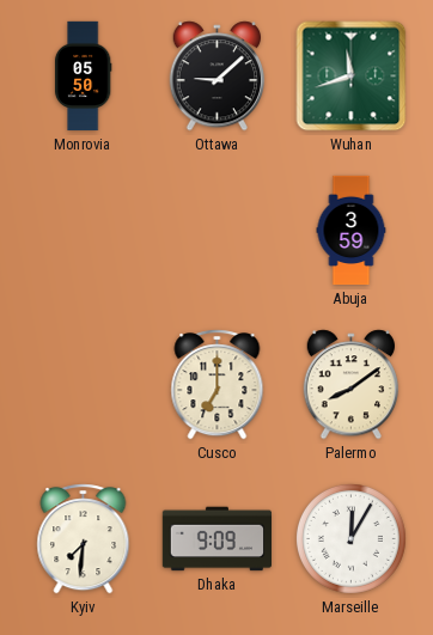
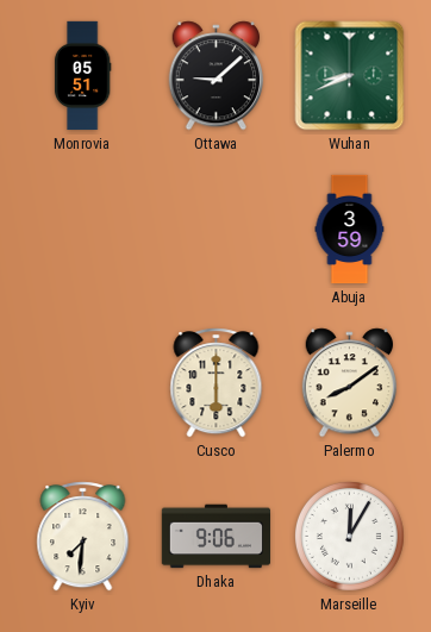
Monrovia: 05:50 -> 05:51 (82, 76)
Wuhan: 11:42 -> 8:41 (350, 76)
Cusco: 7:00 -> 6:00 (217, 383)
Dhaka: 9:09 -> 9:06 (215, 537)
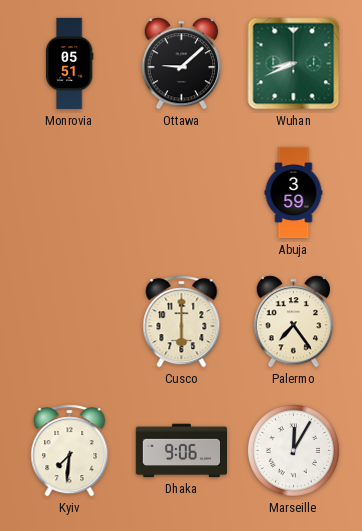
Palermo: 8:09 -> 7:24 (294, 322)
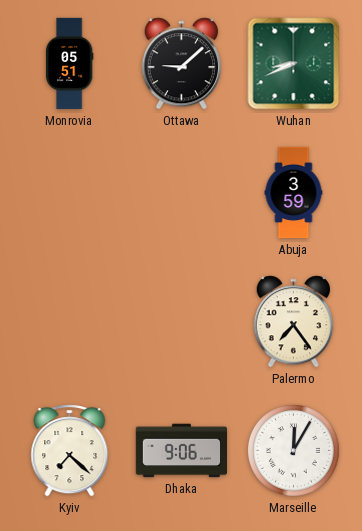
Cusco: 6:00 -> none (182, 322)
Kyiv: 7:31 -> 7:22 (70, 451)
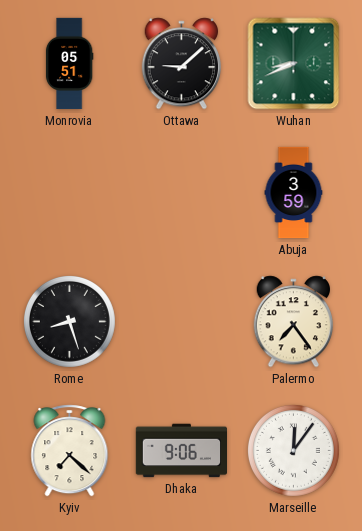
Rome: none -> 8:27 (69, 321)
Marseille: 12:05 -> 12:06 (293, 450)
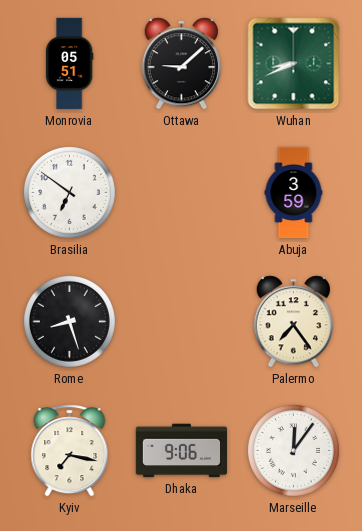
Brasilia: none -> 6:51 (69, 192)
Kyiv: 7:22 -> 7:17 (70, 451)
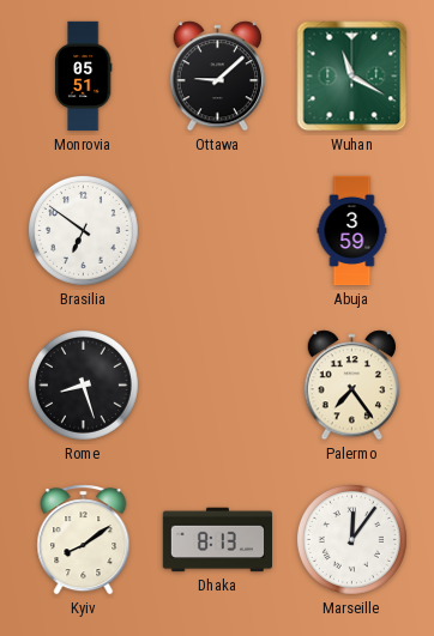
Wuhan: 8:41 -> 11:20 (352, 77)
Kyiv: 7:17 -> 8:09 (84, 540)
Dhaka: 9:06 -> 8:13 (217, 540)
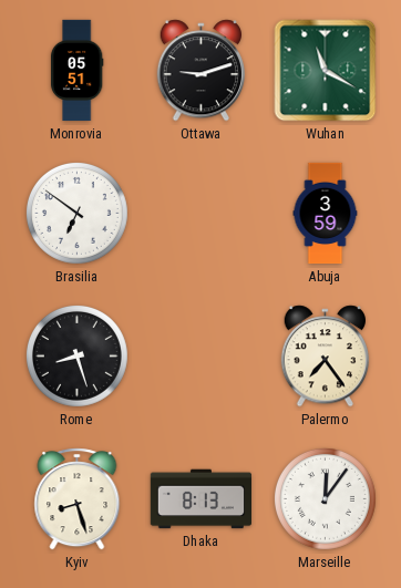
Ottawa: 9:08 -> 9:12 (202, 71)
Kyiv: 8:09 -> 8:27 (78, 499)
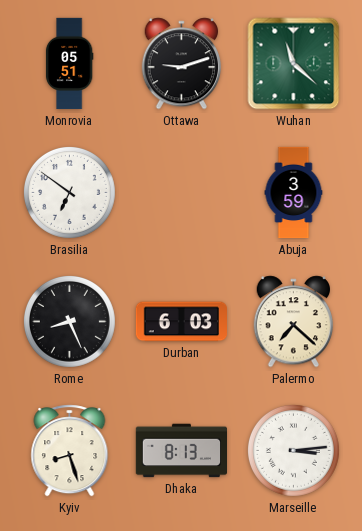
Wuhan: 11:20 -> 11:22 (294, 64)
Rome: 8:27 -> 8:26 (69, 321)
Durban: none -> 6:03 (181, 322)
Palermo: 7:24 -> 7:22 (294, 322)
Marseille: 12:06 -> 3:14 (293, 450)
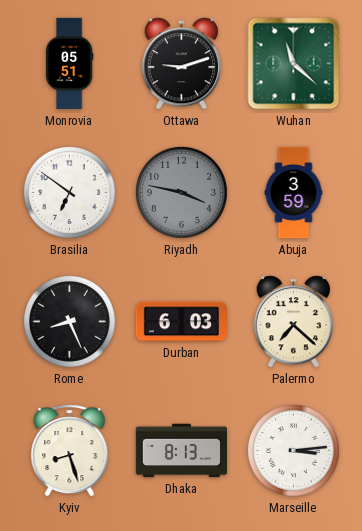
Riyadh: none -> 3:47 (181, 192)
